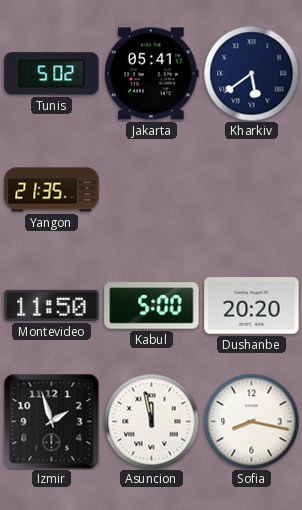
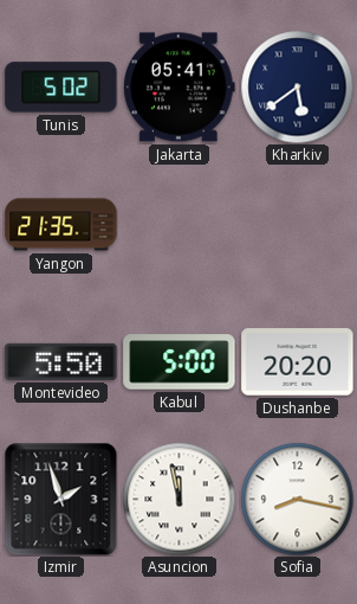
Montevideo: 11:50 -> 5:50 (61, 361)
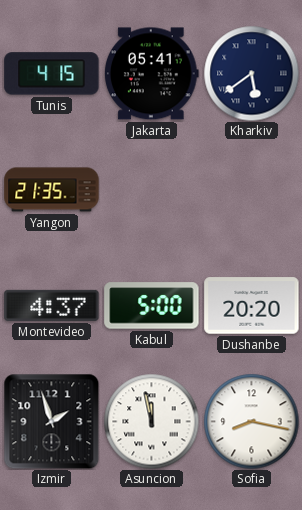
Tunis: 5:02 -> 4:15 (52, 74)
Montevideo: 5:50 -> 4:37 (52, 305)
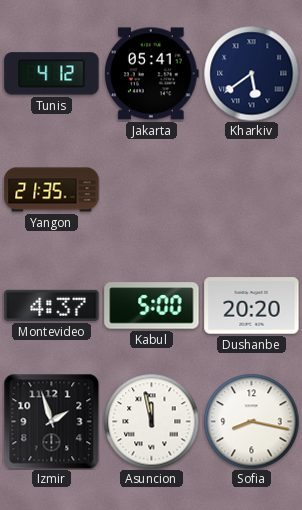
Tunis: 4:15 -> 4:12 (52, 74)
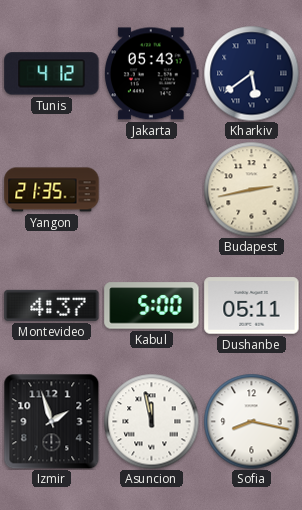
Jakarta: 05:41 -> 05:43 (151, 74)
Budapest: none -> 2:43 (251, 189)
Dushanbe: 20:20 -> 05:11 (252, 306)
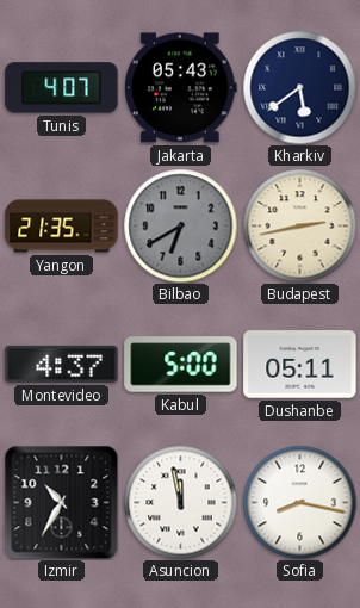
Tunis: 4:12 -> 4:07 (62, 88)
Bilbao: none -> 6:40 (180, 225)
Izmir: 1:57 -> 10:35 (61, 502)
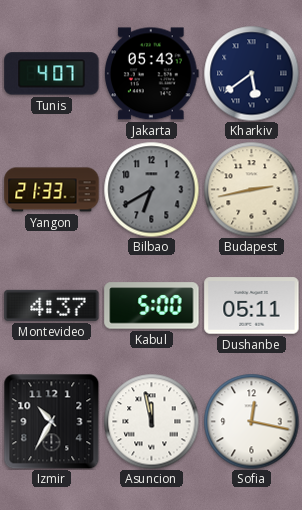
Yangon: 21:35 -> 21:33 (52, 190)
Sofia: 8:17 -> 12:17 (251, 421)
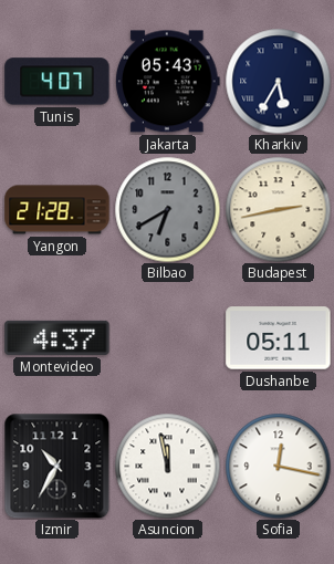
Kharkiv: 5:39 -> 5:35 (278, 81)
Yangon: 21:33 -> 21:28 (58, 210)
Kabul: 5:00 -> none (152, 306)
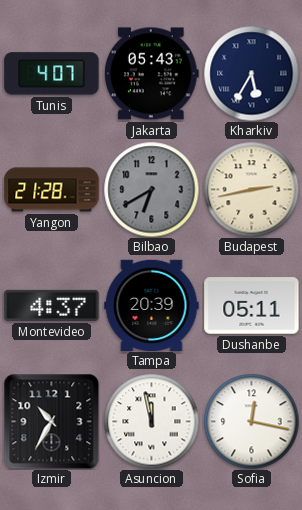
Tampa: none -> 20:39 (152, 305)
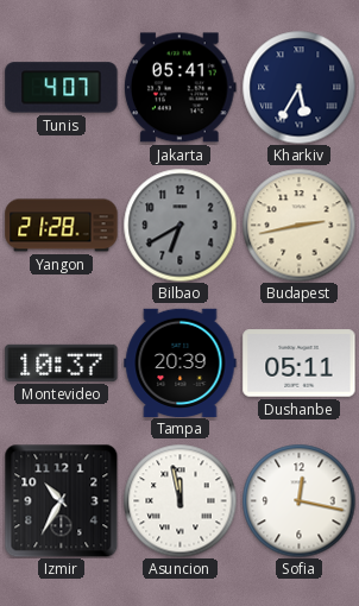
Jakarta: 05:43 -> 05:41 (179, 88)
Montevideo: 4:37 -> 10:37 (62, 362)
